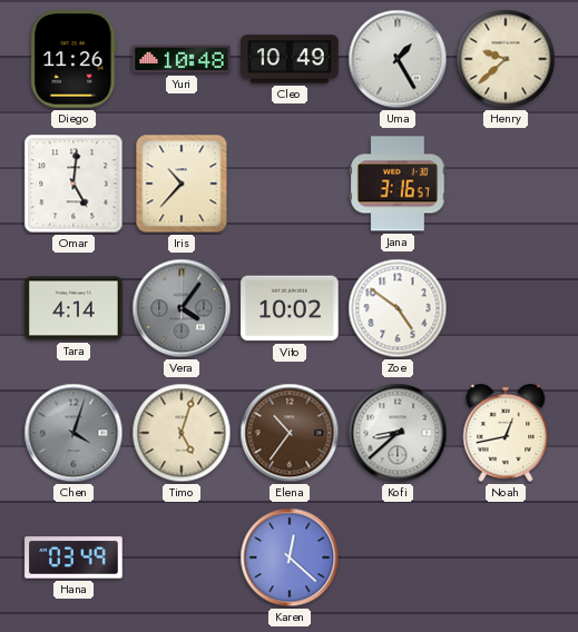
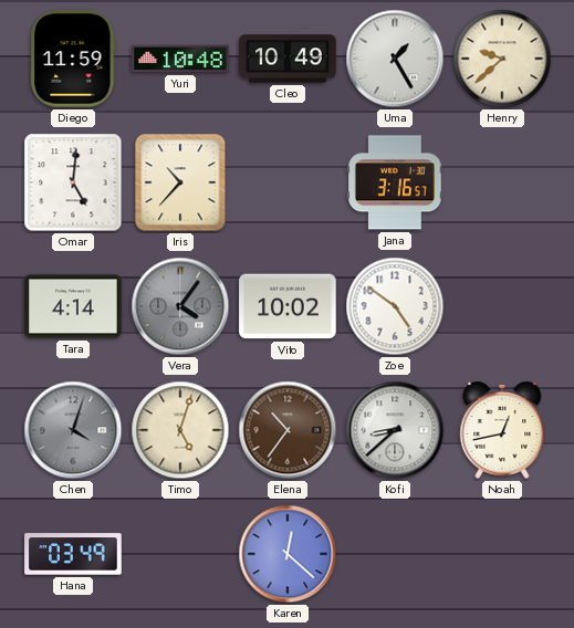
Diego: 11:26 -> 11:59 (73, 59)
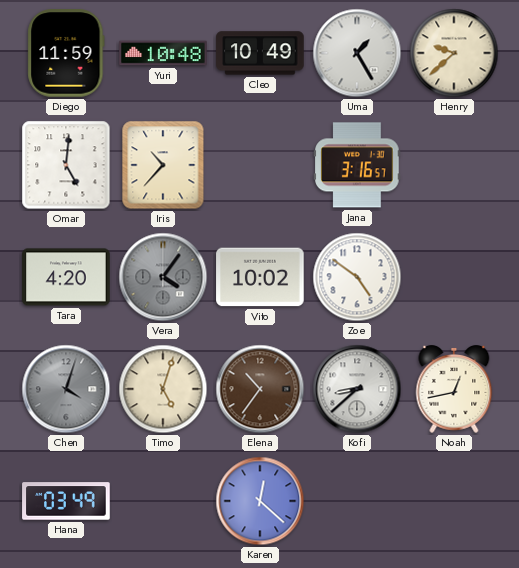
Tara: 4:14 -> 4:20 (66, 277)
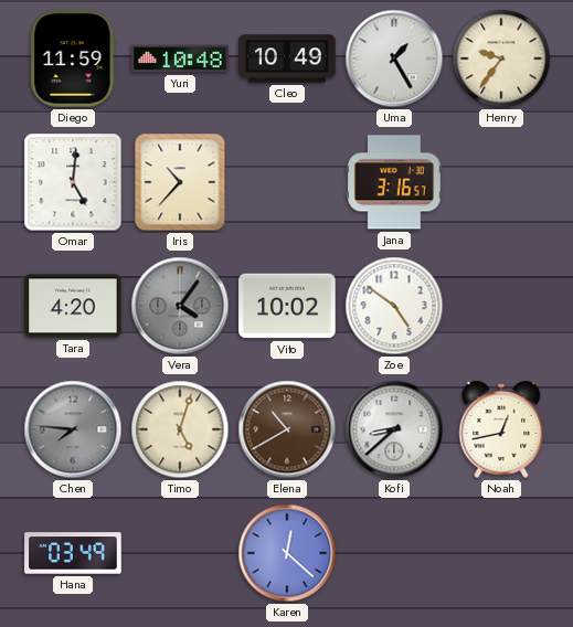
Henry: 9:38 -> 9:36 (501, 59)
Chen: 4:03 -> 7:46 (73, 429)
Elena: 10:36 -> 10:40 (287, 429)
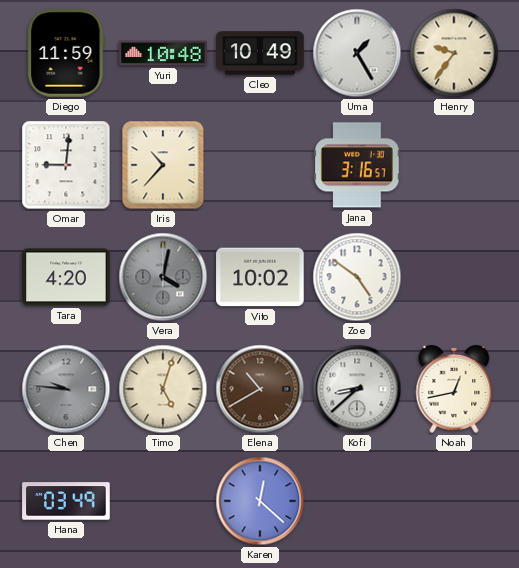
Omar: 5:01 -> 9:01 (66, 165)
Vera: 4:06 -> 4:02 (163, 277)
Chen: 7:46 -> 9:46 (66, 389)
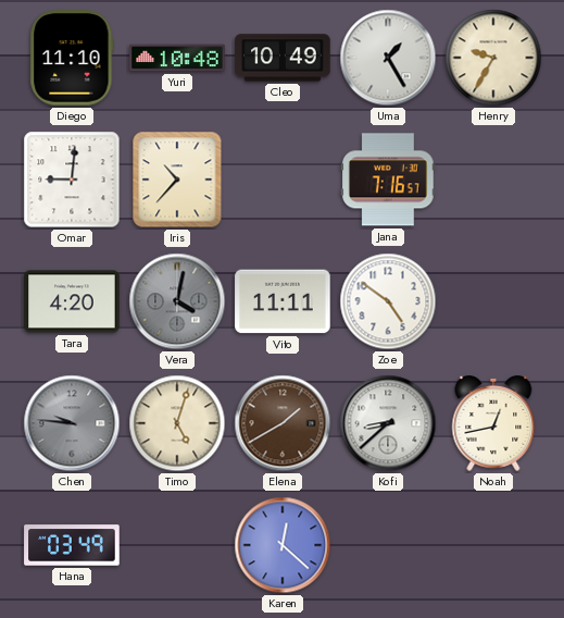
Diego: 11:59 -> 11:10 (72, 58)
Henry: 9:36 -> 9:35 (493, 58)
Jana: 3:16 -> 7:16 (388, 180)
Vito: 10:02 -> 11:11 (283, 301)
Elena: 10:40 -> 1:40 (283, 423)
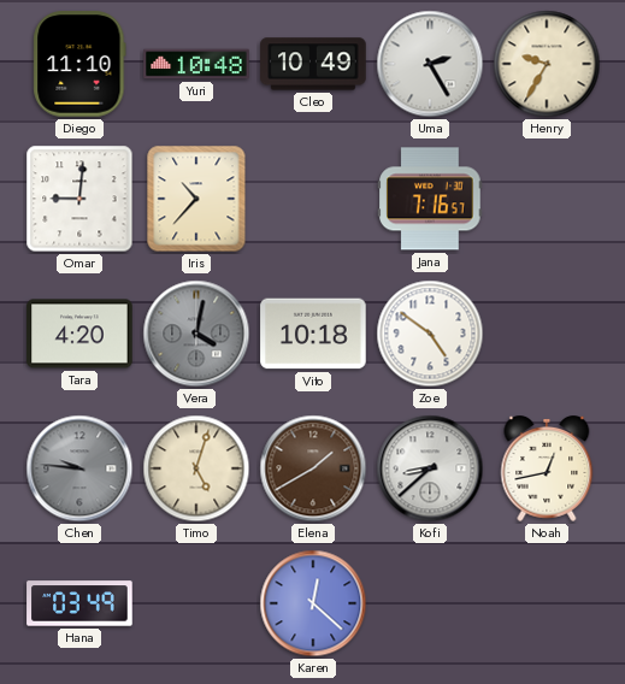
Uma: 1:25 -> 2:25 (430, 64)
Vito: 11:11 -> 10:18 (313, 334)
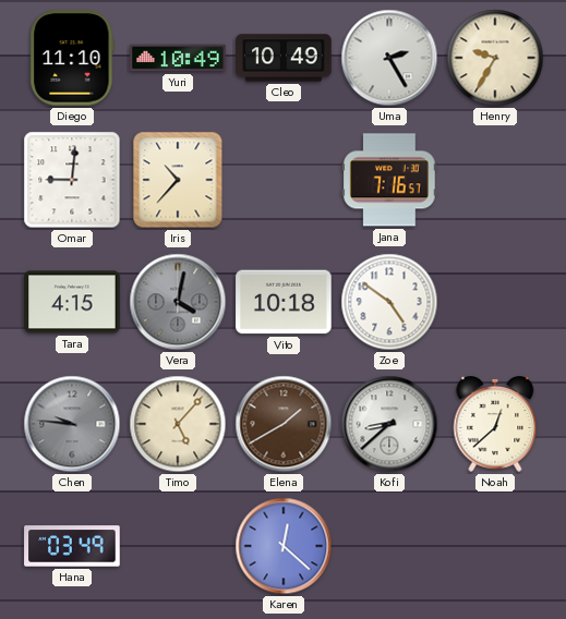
Yuri: 10:48 -> 10:49 (178, 58)
Tara: 4:20 -> 4:15 (72, 302)
Timo: 5:03 -> 5:07 (178, 424)
Noah: 12:43 -> 12:38 (495, 425)
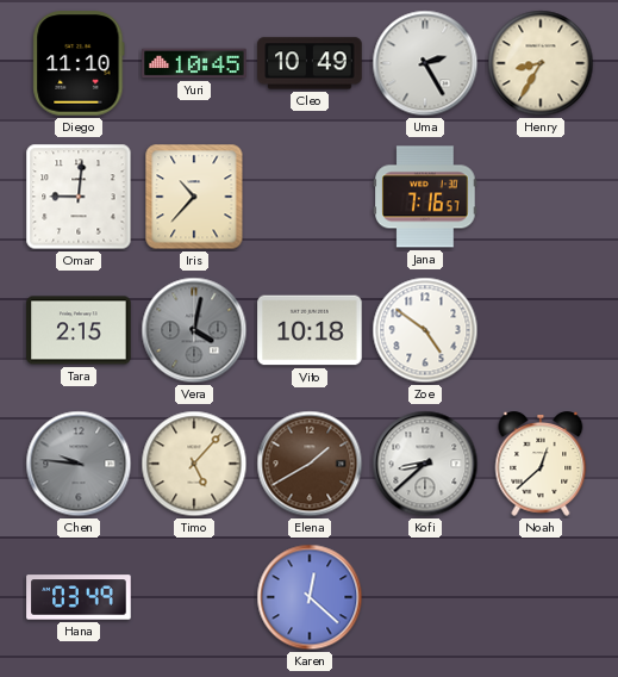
Yuri: 10:49 -> 10:45 (194, 63)
Henry: 9:35 -> 8:35 (541, 63)
Tara: 4:15 -> 2:15 (79, 330)
